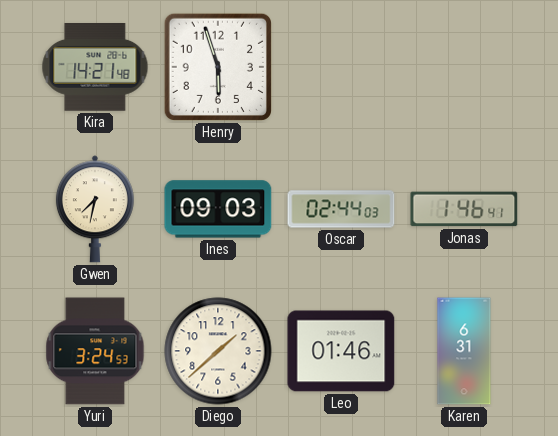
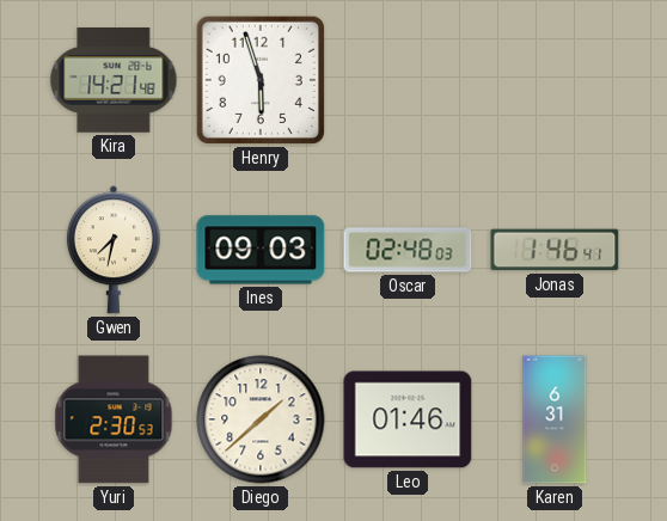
Oscar: 02:44 -> 02:48 (408, 250)
Yuri: 3:24 -> 2:30 (114, 419)
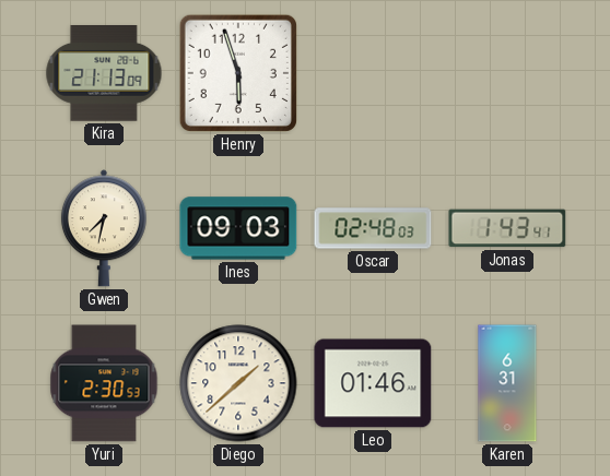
Kira: 14:21 -> 21:13 (104, 74)
Jonas: 1:46 -> 1:43 (507, 228)
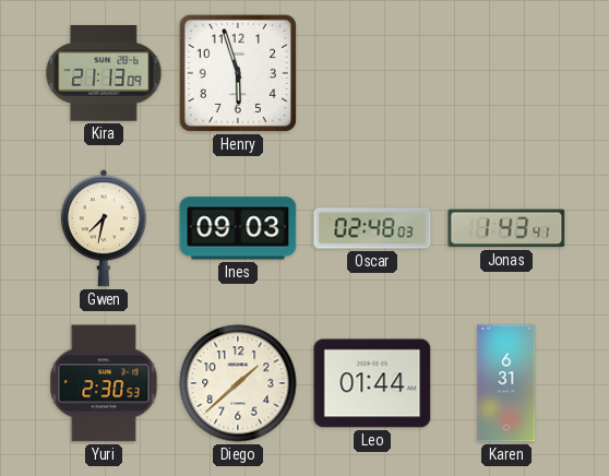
Leo: 01:46 -> 01:44 (372, 383)
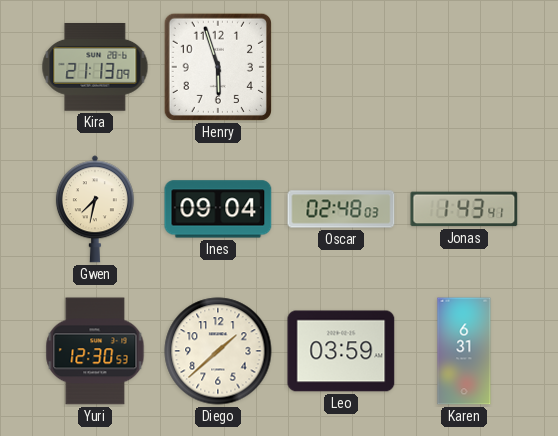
Ines: 09:03 -> 09:04 (218, 209)
Yuri: 2:30 -> 12:30 (95, 351)
Leo: 01:44 -> 03:59 (341, 351)
